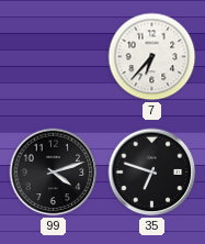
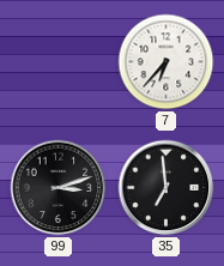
99: 4:12 -> 3:12 (59, 188)
35: 6:48 -> 6:59 (167, 188)
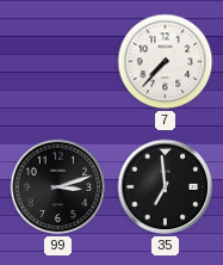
7: 6:37 -> 7:37 (166, 62)
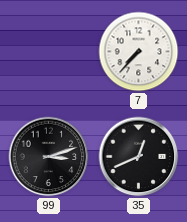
35: 6:59 -> 12:41 (139, 157)
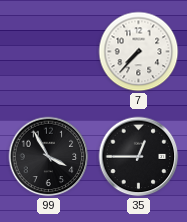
99: 3:12 -> 3:55 (49, 157)
35: 12:41 -> 12:45 (139, 157)
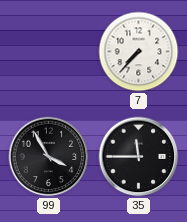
35: 12:45 -> 11:45 (139, 157)
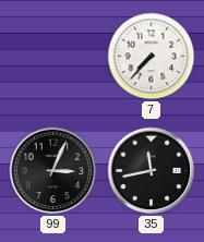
99: 3:55 -> 3:04 (53, 171)
35: 11:45 -> 11:43 (152, 171)
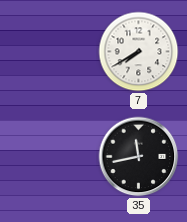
7: 7:37 -> 7:40 (139, 52)
99: 3:04 -> none (53, 171)
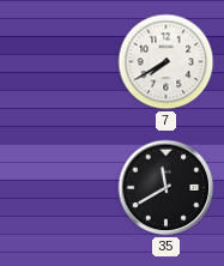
35: 11:43 -> 11:40 (167, 188)
